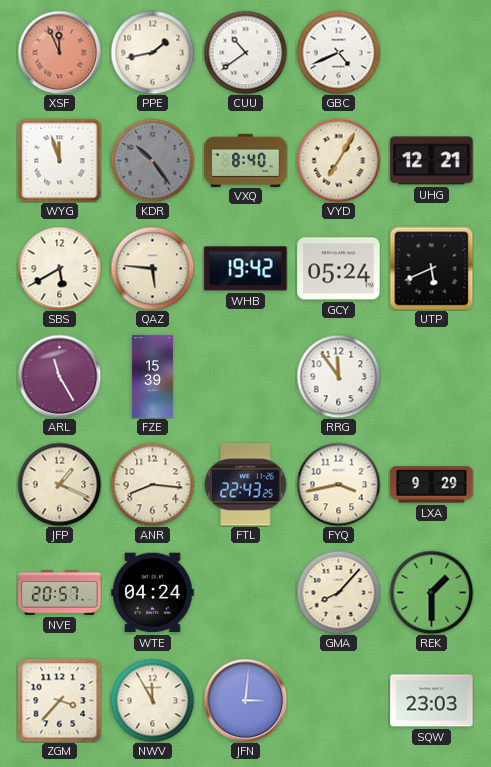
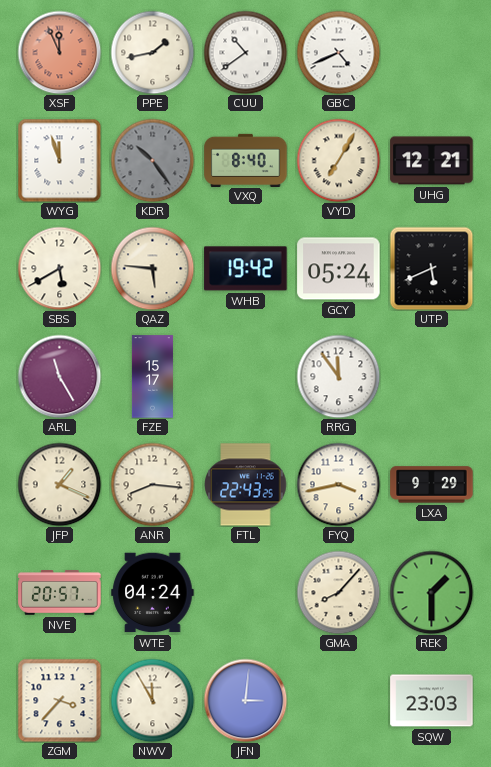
FZE: 15:39 -> 15:17 (152, 377)
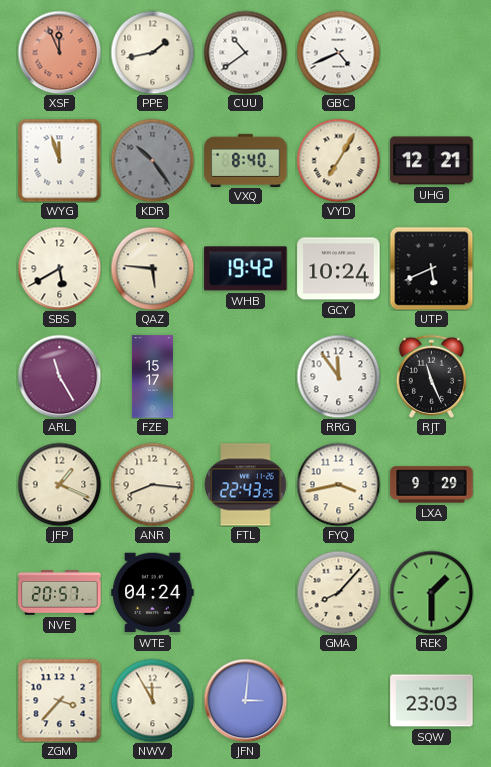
GCY: 05:24 -> 10:24 (339, 269)
RJT: none -> 11:26 (431, 376)
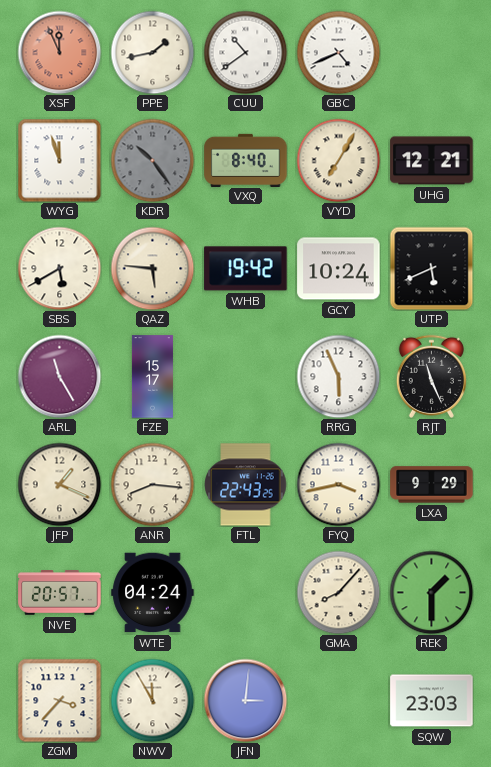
RRG: 11:54 -> 5:56 (338, 376)
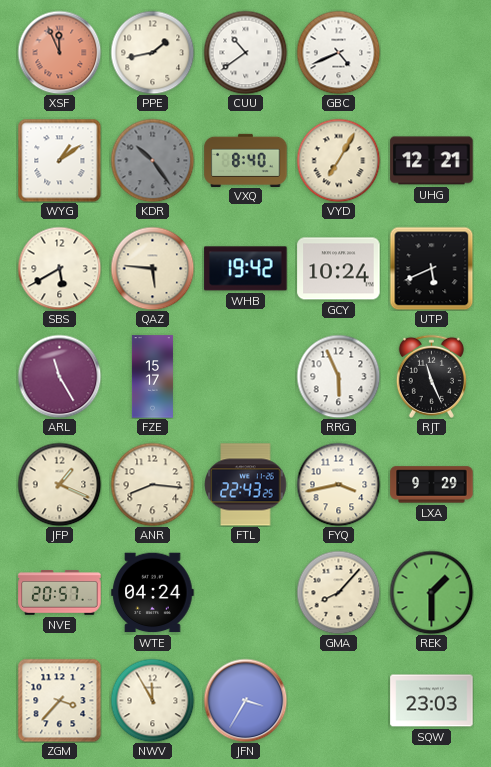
WYG: 11:57 -> 1:09 (59, 160)
JFN: 3:01 -> 3:35 (245, 700)
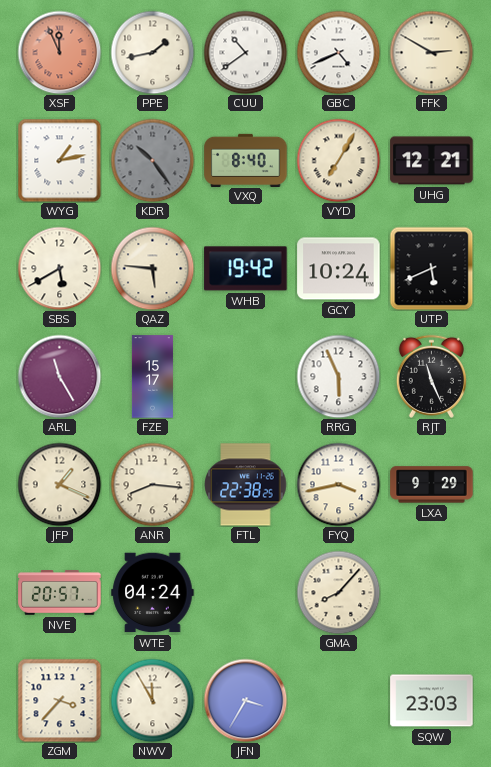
FFK: none -> 2:50 (431, 52)
WYG: 1:09 -> 1:13 (59, 160)
FTL: 22:43 -> 22:38 (246, 485)
REK: 1:30 -> none (431, 592)
